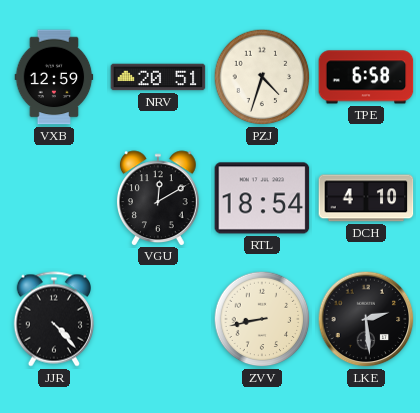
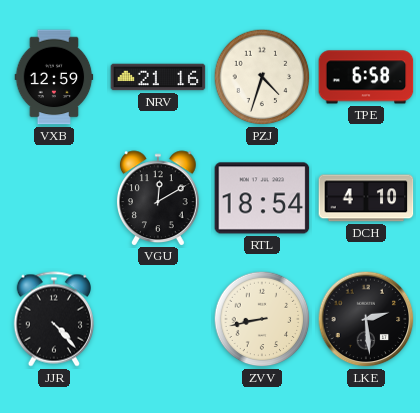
NRV: 20:51 -> 21:16 (158, 77)
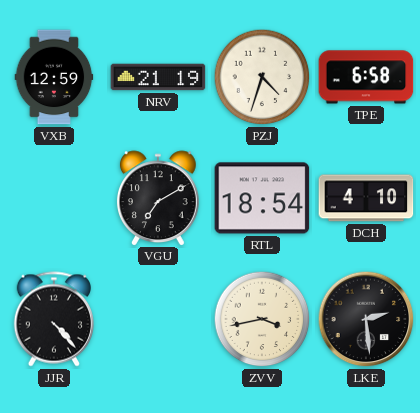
NRV: 21:16 -> 21:19 (158, 77)
VGU: 12:10 -> 7:10 (158, 198)
ZVV: 8:43 -> 3:43 (262, 319)
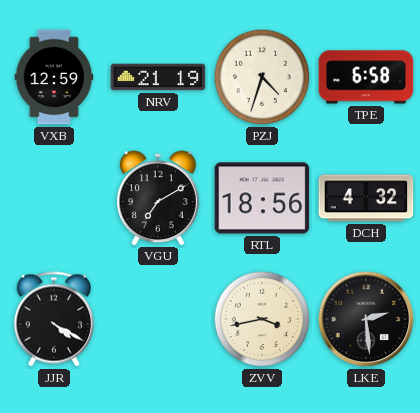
RTL: 18:54 -> 18:56 (262, 198)
DCH: 4:10 -> 4:32 (366, 198)
JJR: 4:23 -> 4:20 (53, 319)
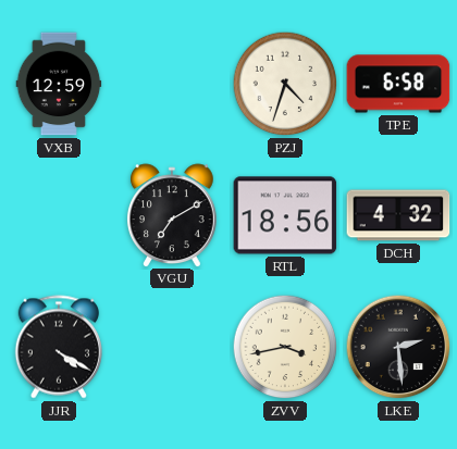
NRV: 21:19 -> none (158, 77)
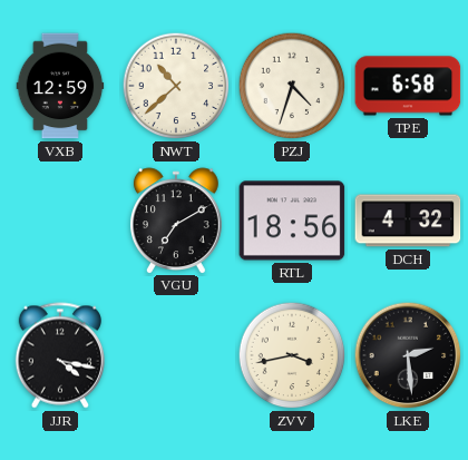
NWT: none -> 10:38 (176, 86)
JJR: 4:20 -> 4:17 (59, 355)
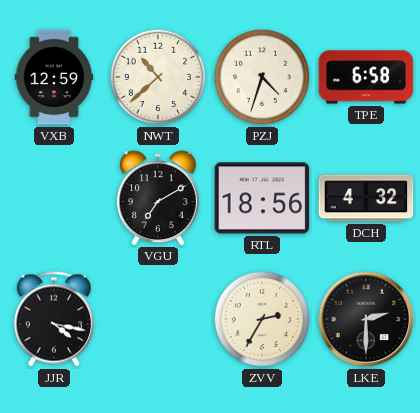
ZVV: 3:43 -> 2:35 (262, 319)
LKE: 2:29 -> 2:30 (366, 319)
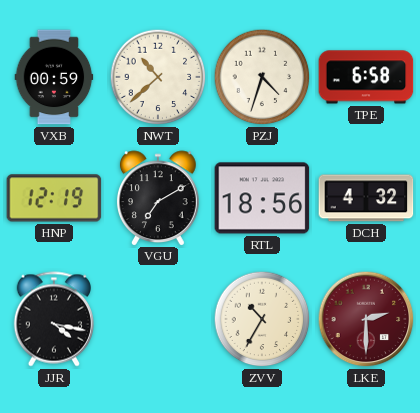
VXB: 12:59 -> 00:59 (54, 77)
HNP: none -> 12:19 (54, 198)
ZVV: 2:35 -> 10:35 (262, 319)
LKE dial: black -> burgundy (366, 319)
